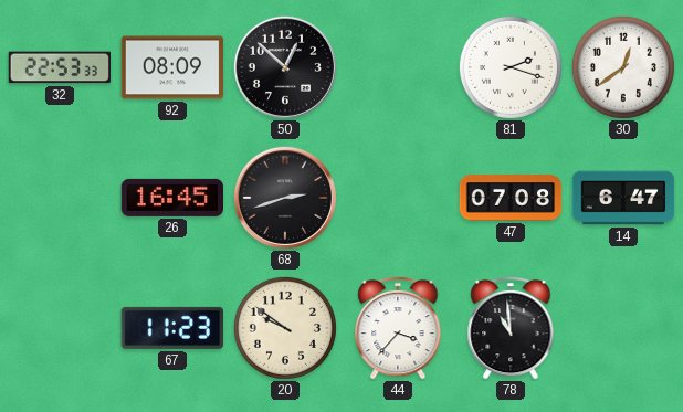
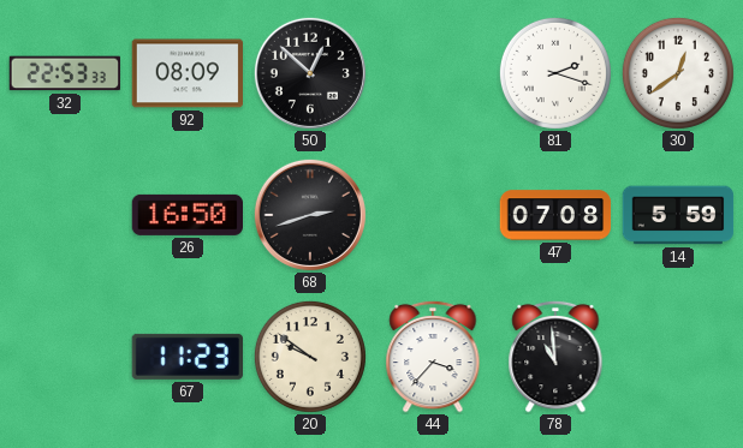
26: 16:45 -> 16:50 (186, 215)
14: 6:47 -> 5:59 (678, 215)
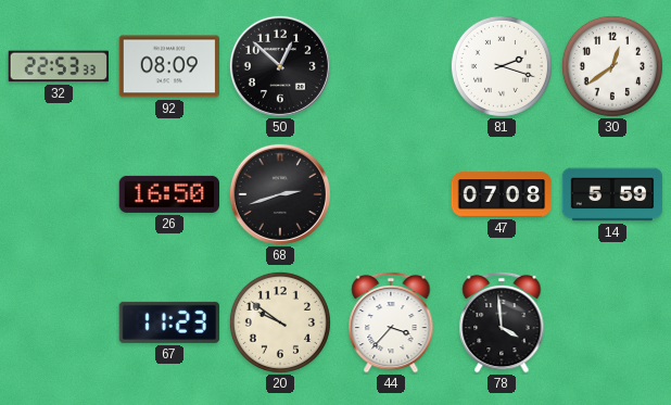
78: 10:59 -> 3:59 (502, 322)
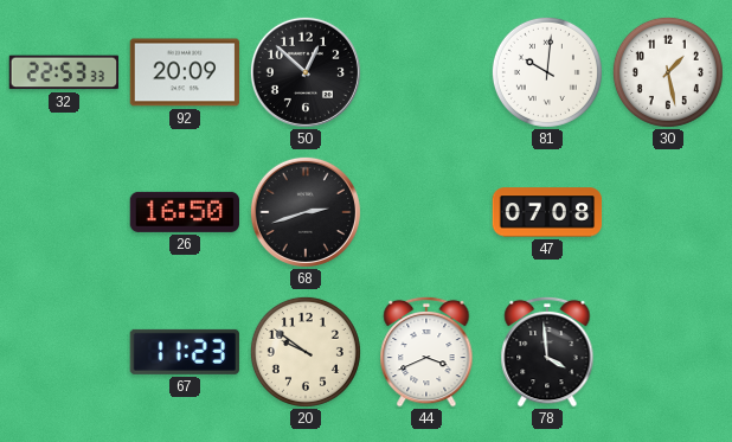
92: 08:09 -> 20:09 (185, 72)
81: 2:18 -> 10:01 (547, 72)
30: 12:39 -> 1:28 (668, 72)
14: 5:59 -> none (612, 194)
44: 3:37 -> 3:41 (426, 352)
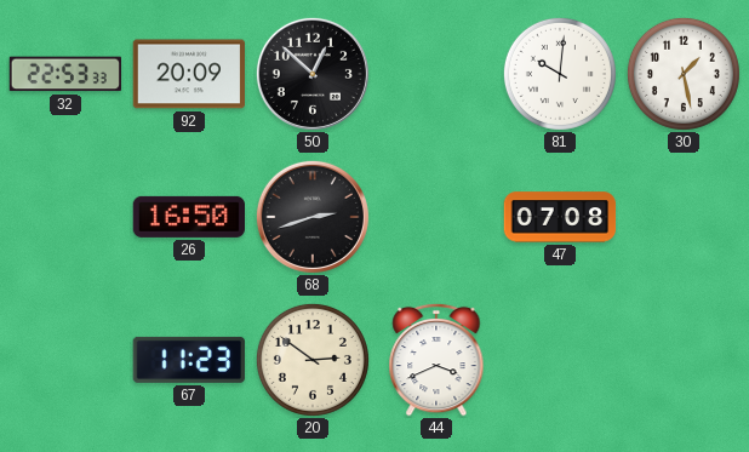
20: 9:51 -> 2:51 (313, 360)
78: 3:59 -> none (547, 352)
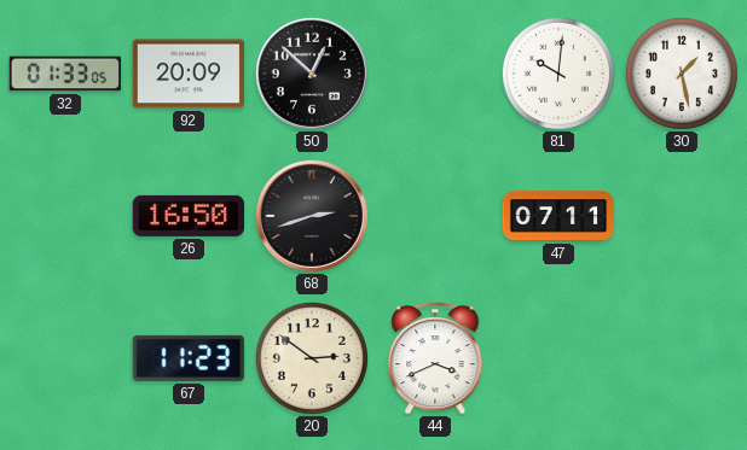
32: 22:53 -> 01:33 (64, 74)
47: 07:08 -> 07:11 (558, 216)
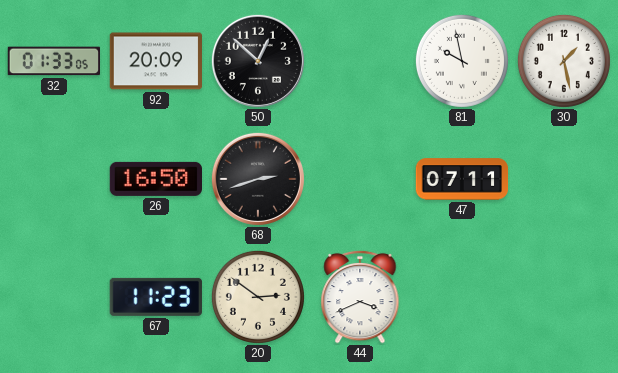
81: 10:01 -> 9:58 (462, 61)
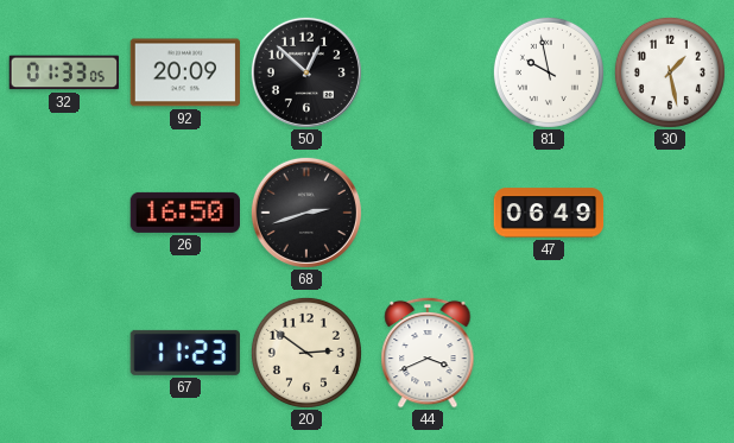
47: 07:11 -> 06:49 (549, 213)
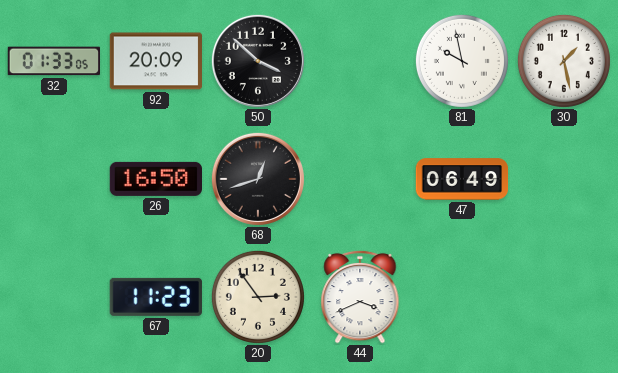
50: 12:52 -> 3:52 (258, 61)
68: 2:42 -> 12:42 (258, 179)
20: 2:51 -> 2:54 (258, 297)
